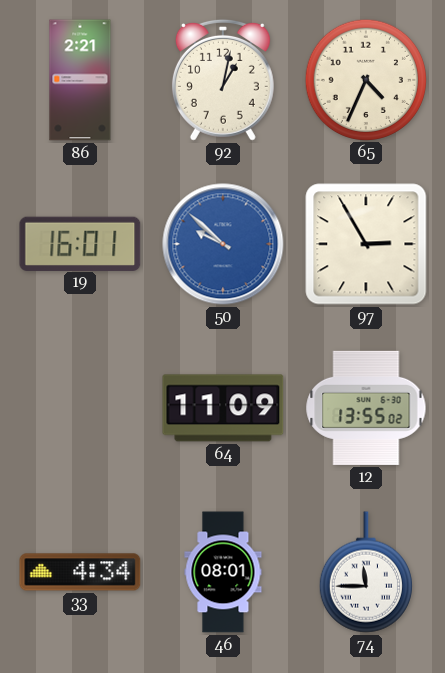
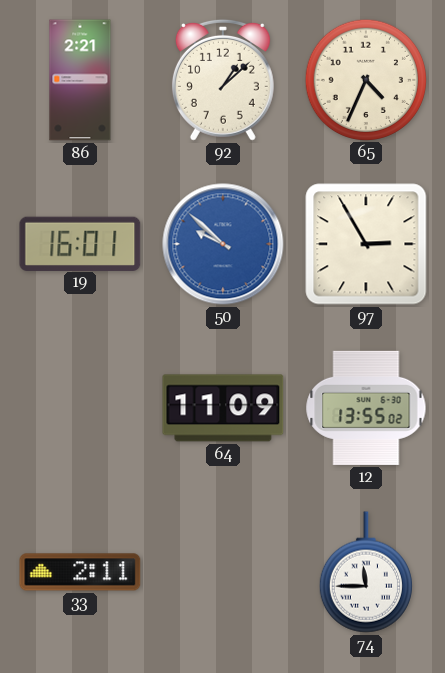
92: 1:02 -> 1:08 (223, 80)
33: 4:34 -> 2:11 (80, 572)
46: 08:01 -> none (223, 572)
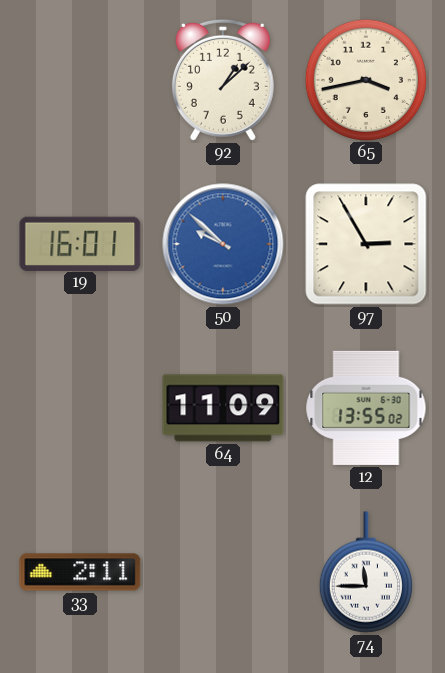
86: 2:21 -> none (80, 80)
65: 4:34 -> 3:43 (365, 79)
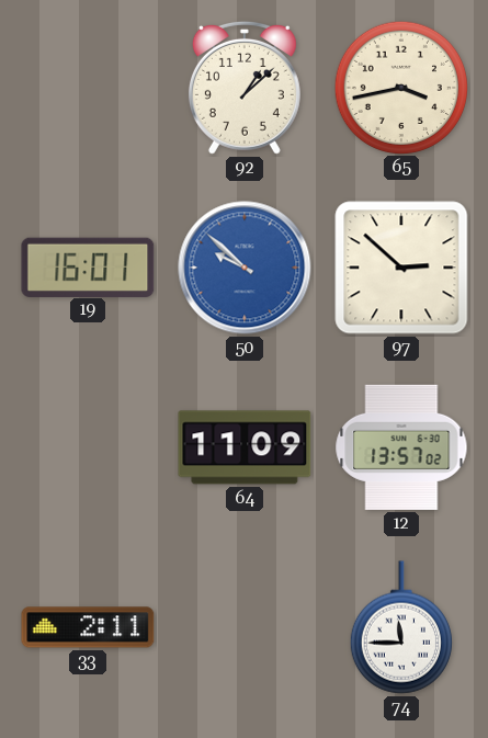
97: 2:55 -> 2:52 (401, 268)
12: 13:55 -> 13:57 (401, 447)
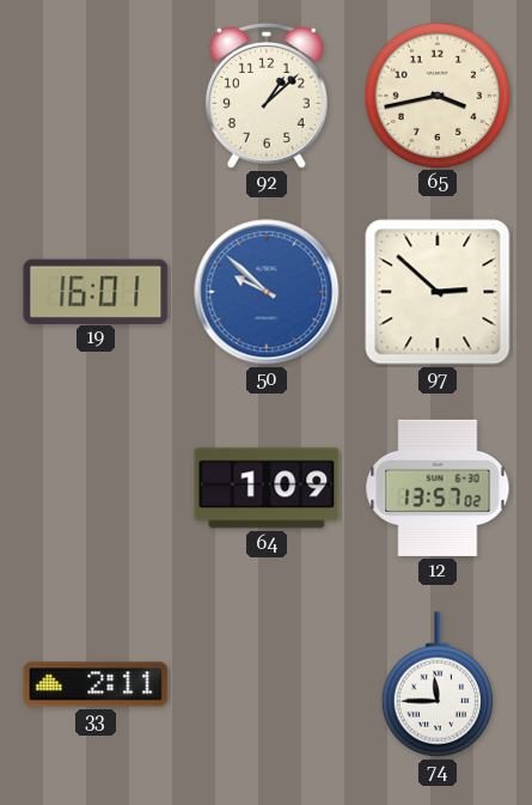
64: 11:09 -> 1:09 (267, 488)
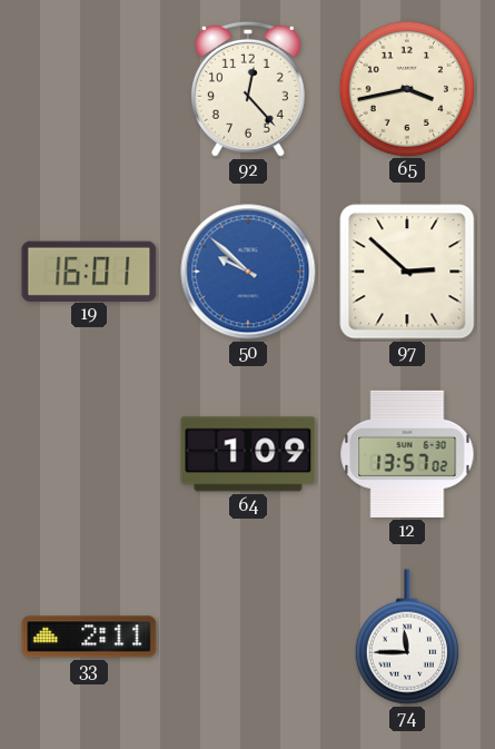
92: 1:08 -> 12:23 (248, 89)
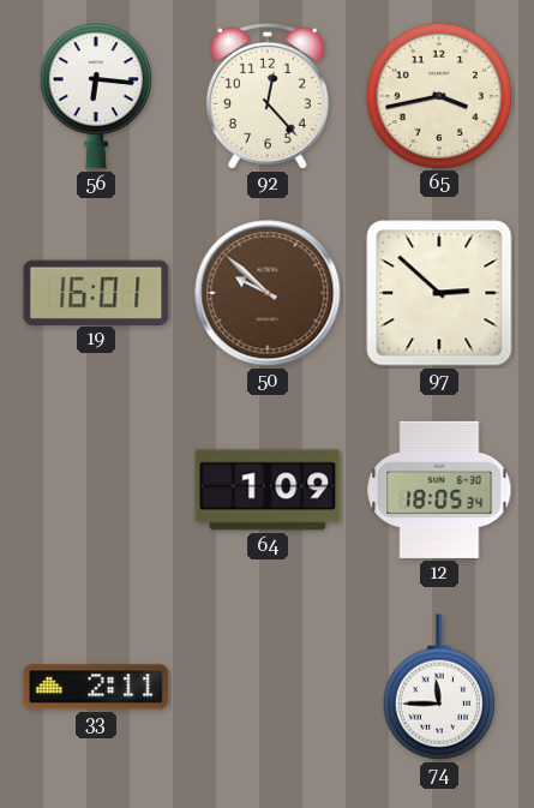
56: none -> 6:16 (96, 97)
50 dial: blue -> brown (268, 293)
12: 13:57 -> 18:05 (439, 490)
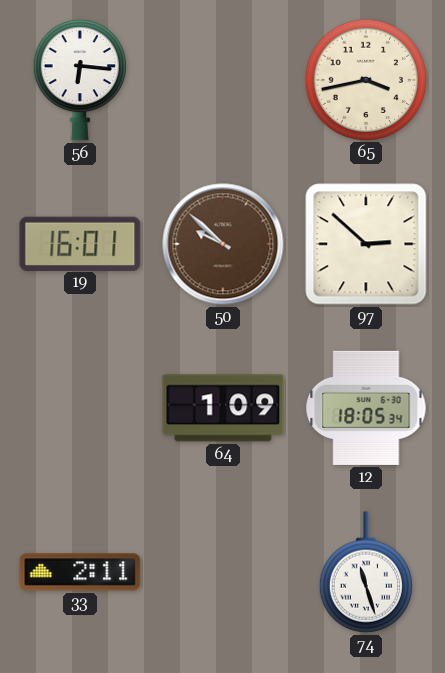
92: 12:23 -> none (268, 96)
74: 11:45 -> 11:27 (366, 572)
